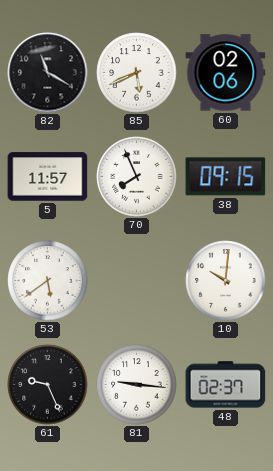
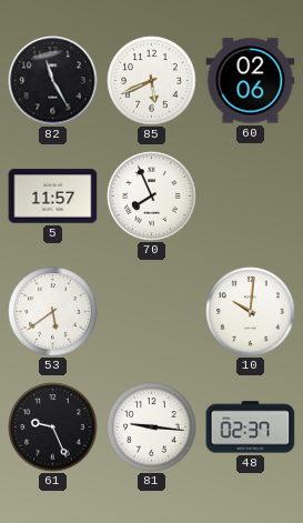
82: 11:20 -> 11:25 (53, 81)
38: 09:15 -> none (226, 177)
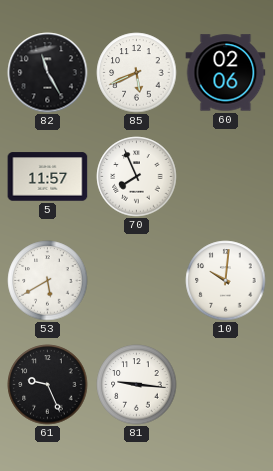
53: 5:39 -> 5:40 (48, 281)
48: 02:37 -> none (251, 428)
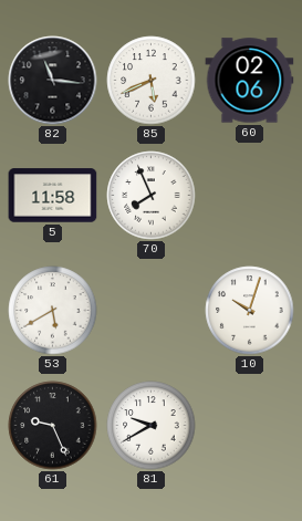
82: 11:25 -> 11:16 (53, 81)
5: 11:57 -> 11:58 (53, 196)
10: 10:01 -> 10:03 (250, 311)
81: 9:16 -> 9:40 (152, 426)
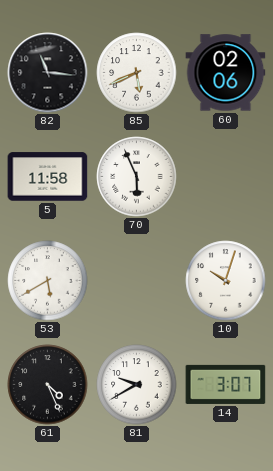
70: 7:56 -> 5:56 (137, 177)
61: 9:26 -> 4:26 (48, 385)
14: none -> 3:07 (226, 384)
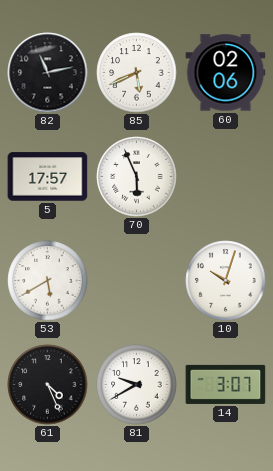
82: 11:16 -> 11:13 (48, 73)
5: 11:58 -> 17:57 (48, 177)
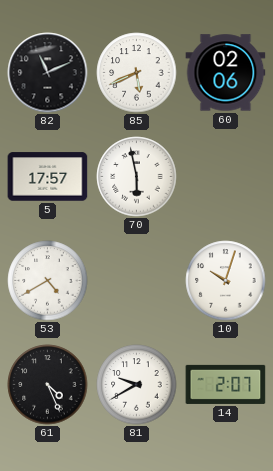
82: 11:13 -> 11:11 (48, 73)
70: 5:56 -> 5:58 (137, 177)
53: 5:40 -> 4:40 (48, 281)
14: 3:07 -> 2:07 (226, 384)
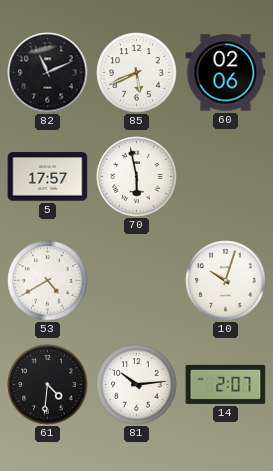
61: 4:26 -> 4:31 (48, 385)
81: 9:40 -> 10:14 (137, 385)
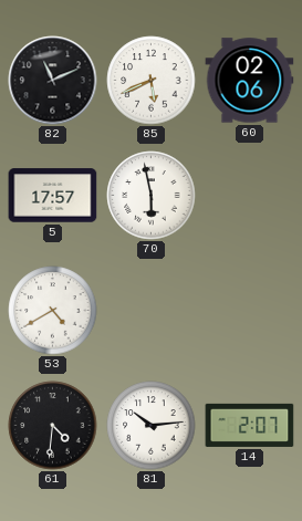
10: 10:03 -> none (226, 281)
